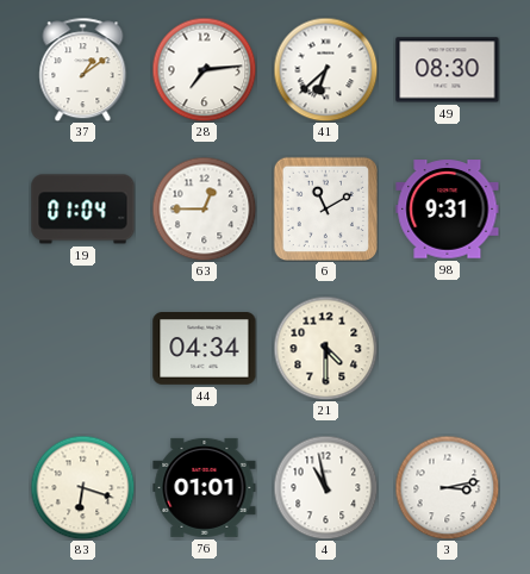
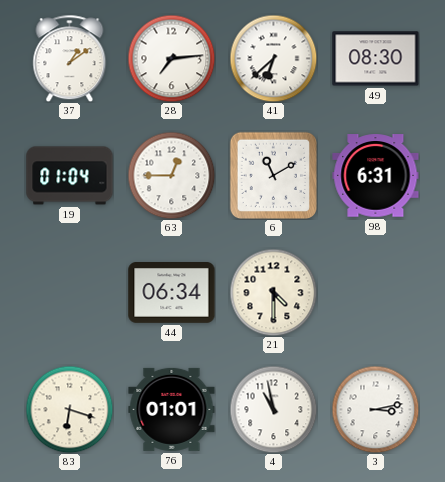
98: 9:31 -> 6:31 (376, 176)
44: 04:34 -> 06:34 (172, 293)
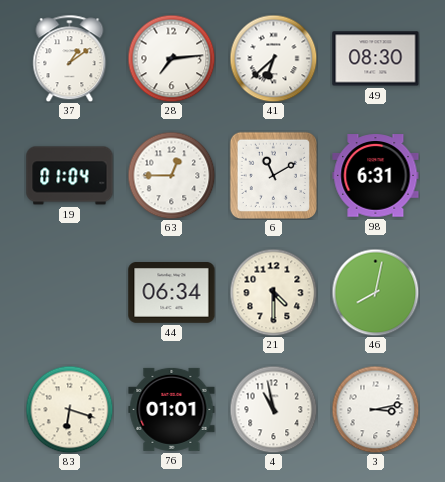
46: none -> 8:02 (375, 292)
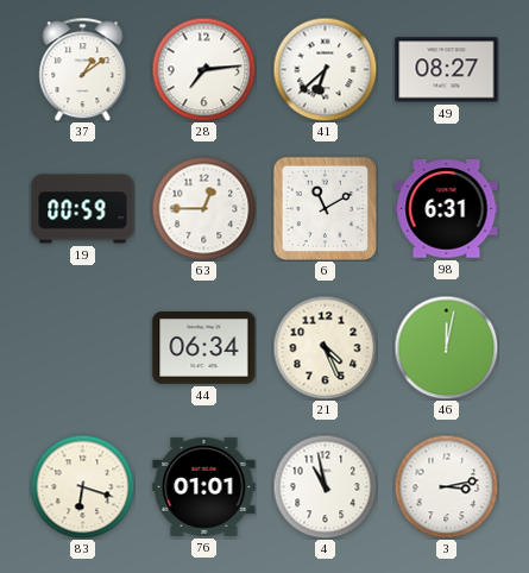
49: 08:30 -> 08:27 (447, 70)
19: 01:04 -> 00:59 (83, 209)
21: 4:30 -> 4:26 (325, 347)
46: 8:02 -> 12:02 (446, 347)
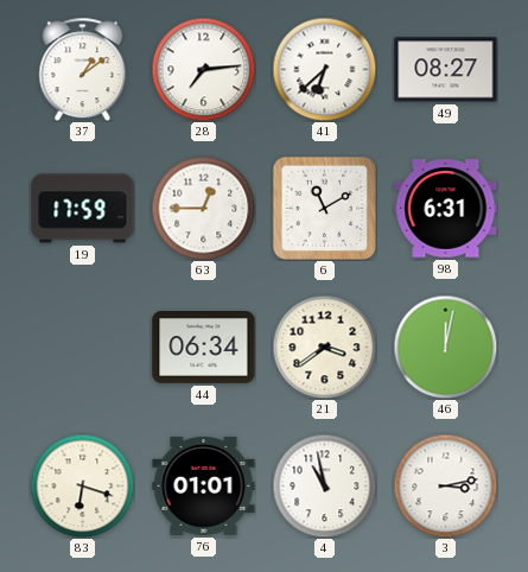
19: 00:59 -> 17:59 (83, 209)
21: 4:26 -> 3:39 (324, 347)
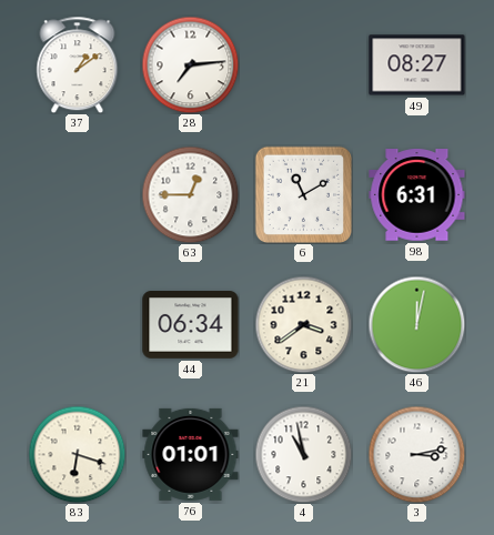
41: 6:38 -> none (324, 69)
19: 17:59 -> none (83, 209)
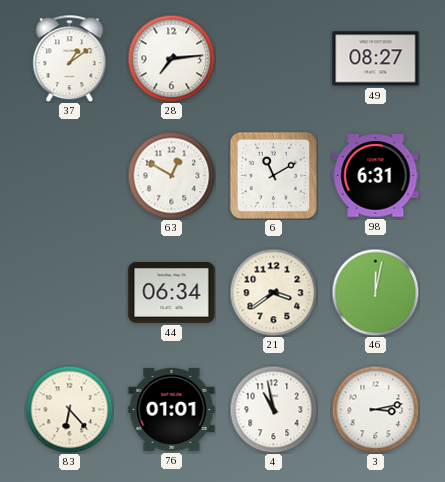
63: 12:45 -> 12:50 (171, 175)
83: 6:18 -> 6:23 (69, 409)
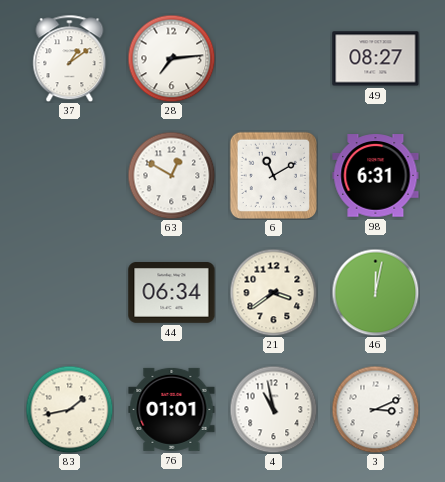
83: 6:23 -> 1:43 (69, 409)
3: 3:13 -> 3:11 (375, 409)
